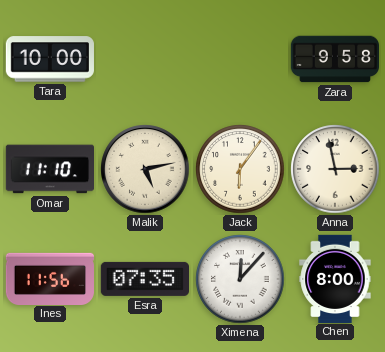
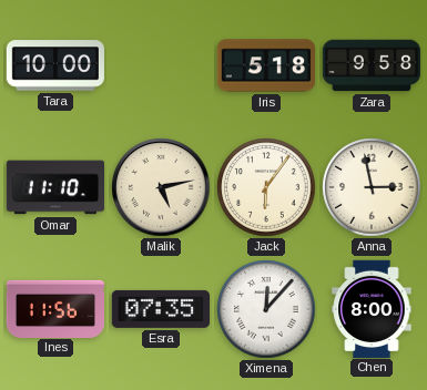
Iris: none -> 5:18 (265, 65)
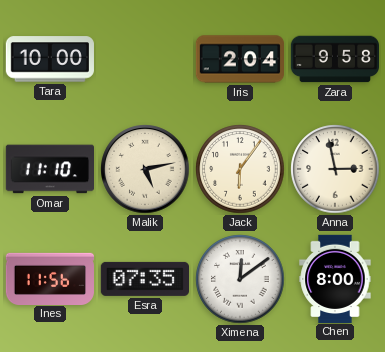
Iris: 5:18 -> 2:04 (239, 59)
Ximena: 12:07 -> 12:09 (240, 279)
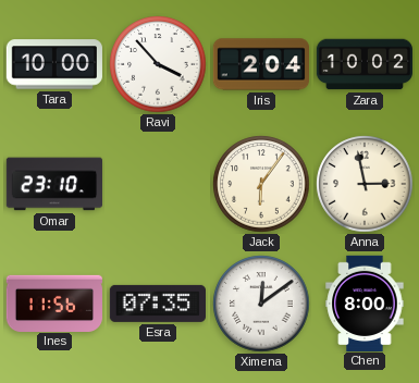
Ravi: none -> 3:53 (158, 64)
Zara: 9:58 -> 10:02 (365, 64)
Omar: 11:10 -> 23:10 (53, 184)
Malik: 5:13 -> none (145, 169)
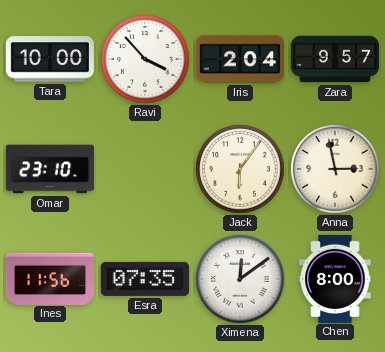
Zara: 10:02 -> 9:57 (335, 59)
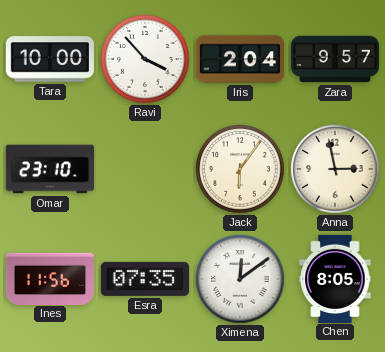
Chen: 8:00 -> 8:05 (335, 278)
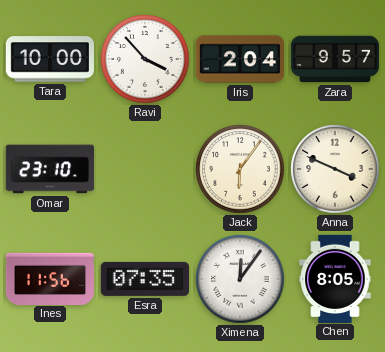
Anna: 2:58 -> 3:49 (335, 169)
Ximena: 12:09 -> 12:06 (240, 279)
